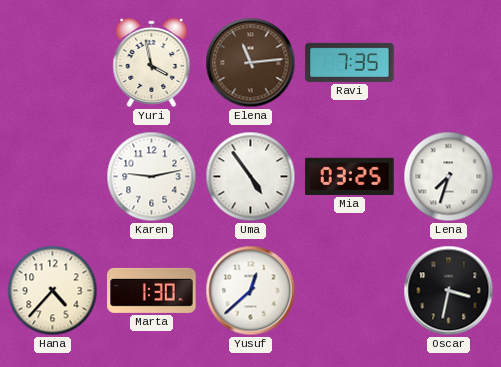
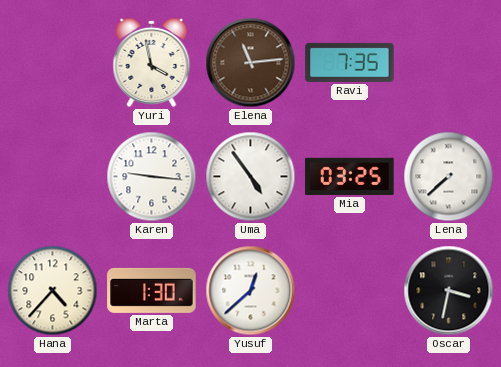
Karen: 9:13 -> 9:16 (152, 177)
Lena: 7:33 -> 7:38 (449, 177)
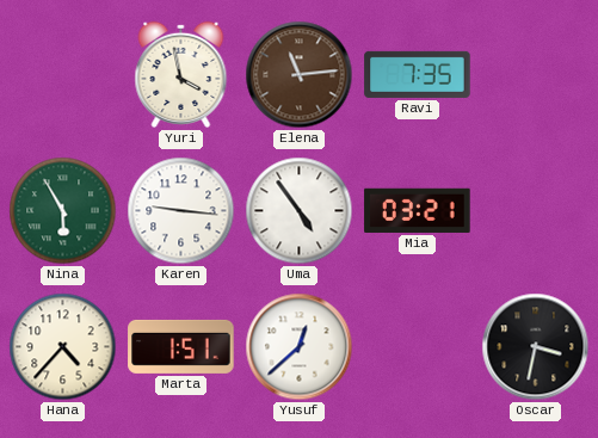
Nina: none -> 5:55 (63, 211)
Mia: 03:25 -> 03:21 (418, 210)
Lena: 7:38 -> none (449, 177)
Marta: 1:30 -> 1:51 (181, 346)
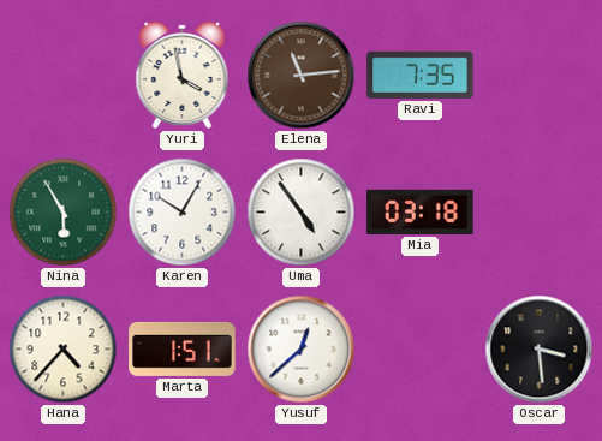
Karen: 9:16 -> 10:05 (183, 213)
Mia: 03:21 -> 03:18 (421, 211)
Oscar: 3:32 -> 3:29 (540, 350)
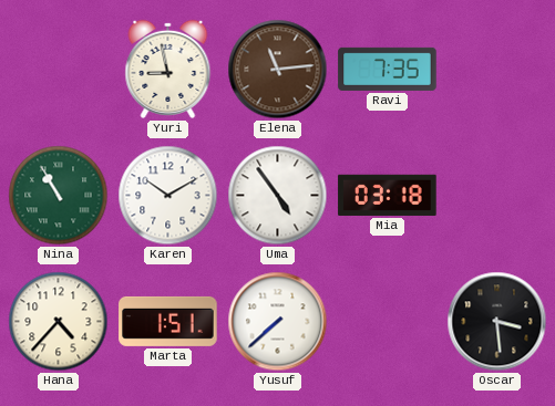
Yuri: 3:58 -> 8:58 (168, 69)
Nina: 5:55 -> 10:55 (59, 196)
Karen: 10:05 -> 10:10 (168, 196)
Yusuf: 12:38 -> 7:38 (278, 322)
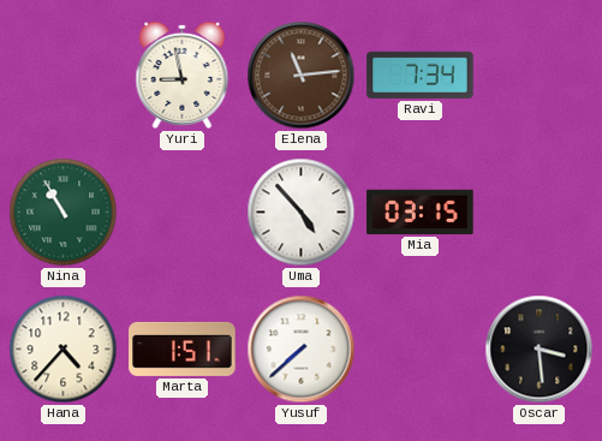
Ravi: 7:35 -> 7:34 (421, 75)
Karen: 10:10 -> none (168, 196)
Uma: 4:54 -> 4:53 (302, 213)
Mia: 03:18 -> 03:15 (421, 211)
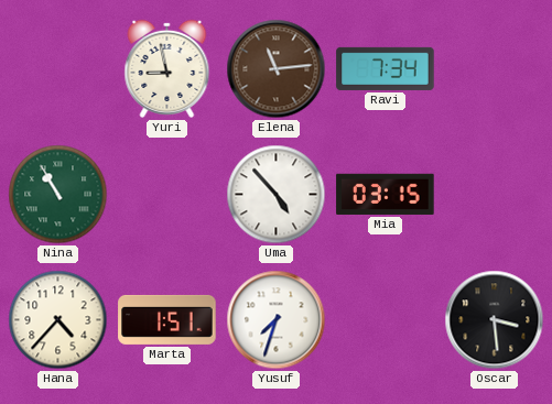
Yusuf: 7:38 -> 7:33 (277, 320)
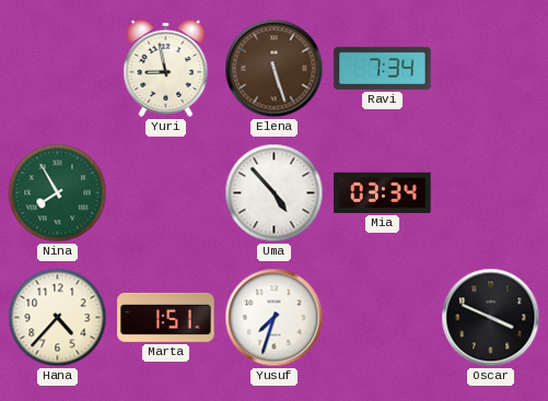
Elena: 11:14 -> 5:27 (275, 69)
Nina: 10:55 -> 7:55 (58, 193)
Mia: 03:15 -> 03:34 (383, 192)
Oscar: 3:29 -> 3:49 (491, 318)
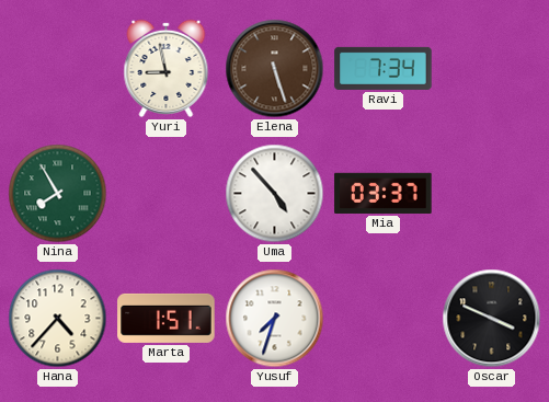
Mia: 03:34 -> 03:37 (384, 193)
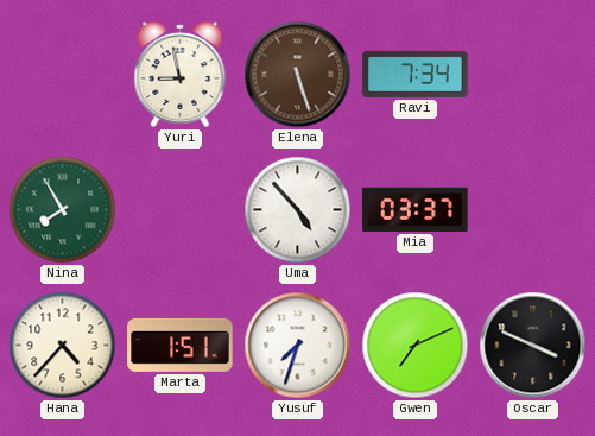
Gwen: none -> 7:11 (416, 346)
